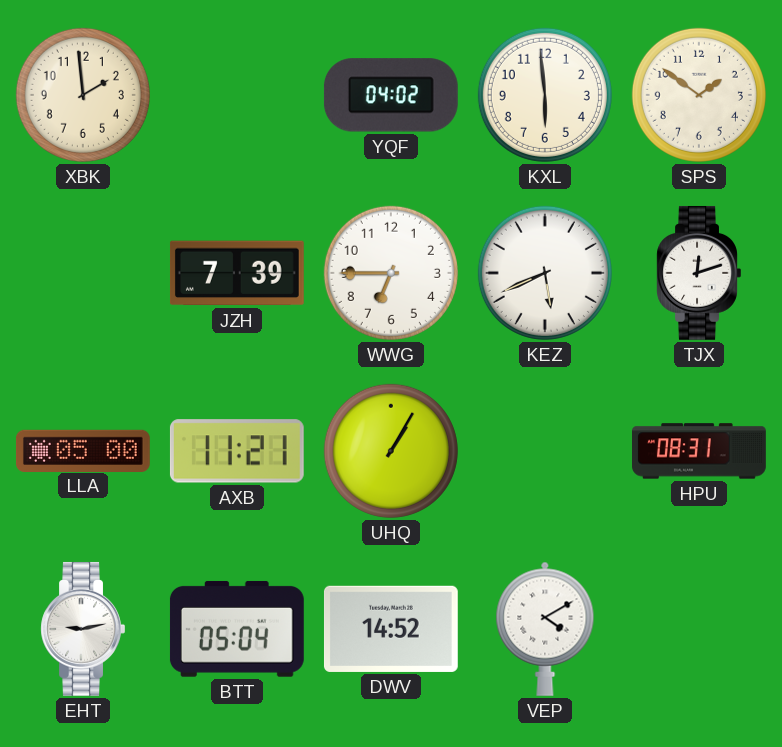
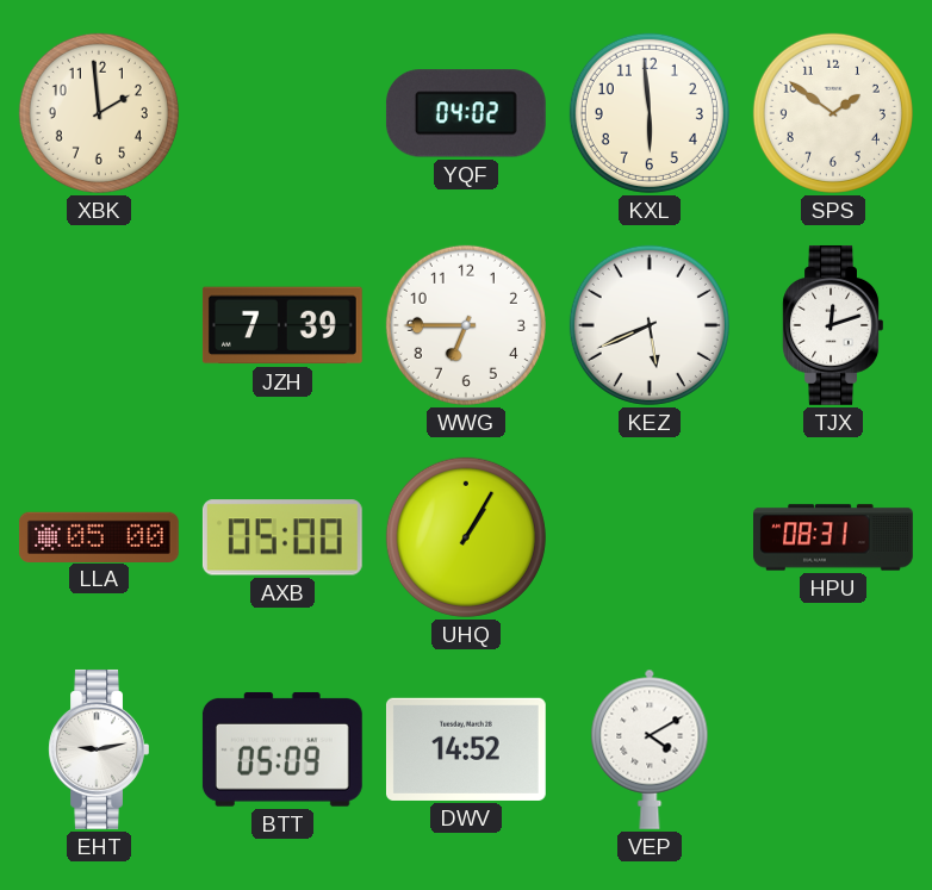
AXB: 11:21 -> 05:00 (282, 537)
BTT: 05:04 -> 05:09 (282, 749)
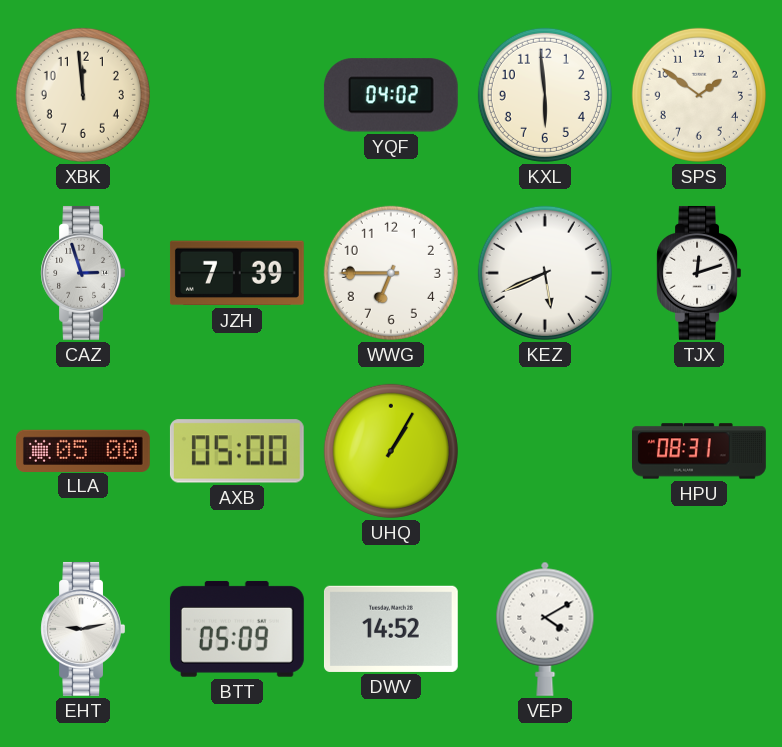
XBK: 1:59 -> 11:59 (83, 95)
CAZ: none -> 2:57 (83, 273)
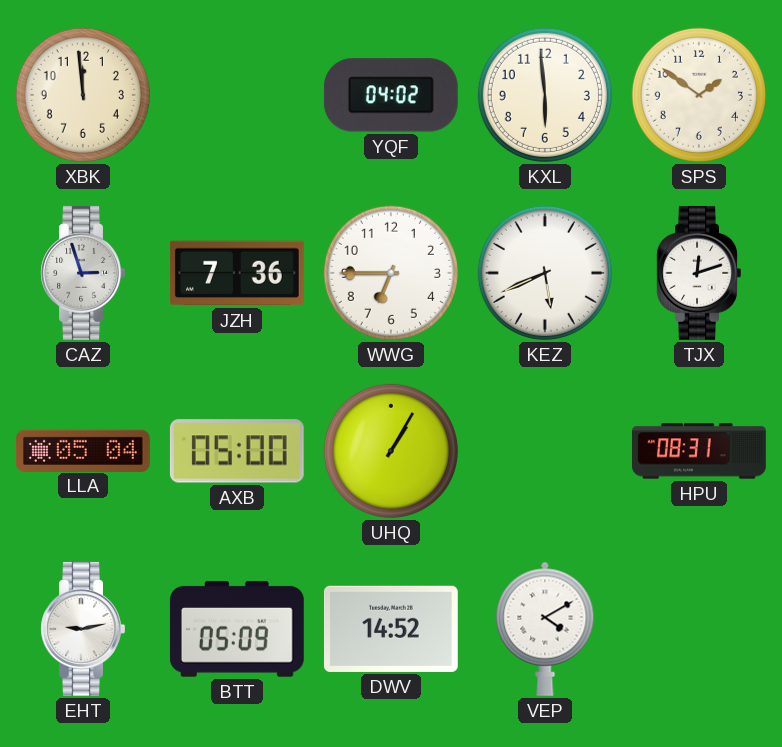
JZH: 7:39 -> 7:36 (237, 273)
LLA: 05:00 -> 05:04 (83, 450)
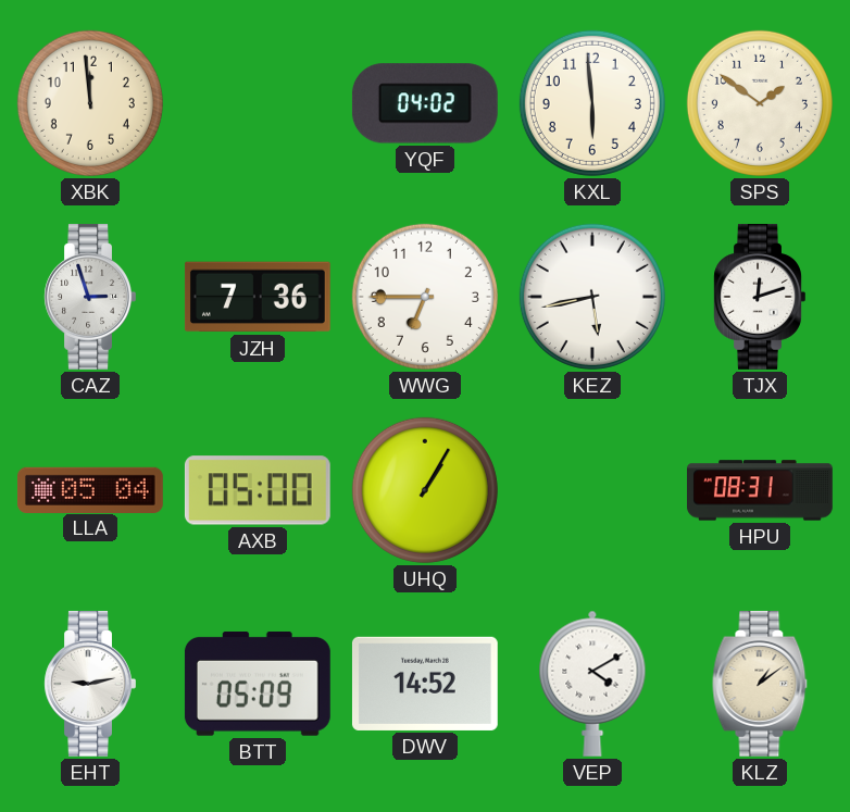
KEZ: 5:41 -> 5:43 (592, 297)
KLZ: none -> 1:09 (760, 684)
